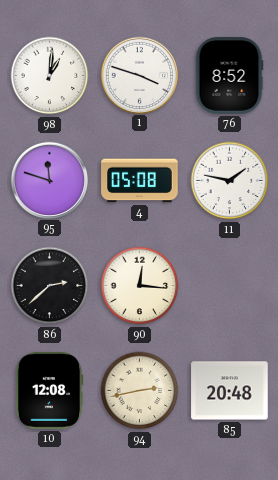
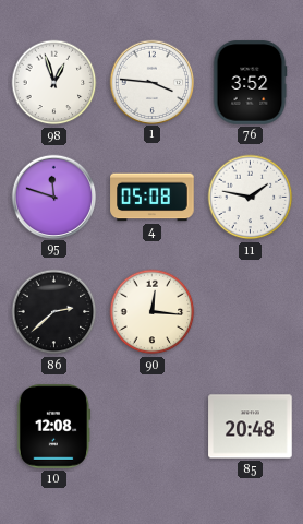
98: 1:01 -> 12:57 (54, 83)
1: 3:48 -> 3:46 (152, 82)
76: 8:52 -> 3:52 (250, 83)
94: 2:43 -> none (140, 391)
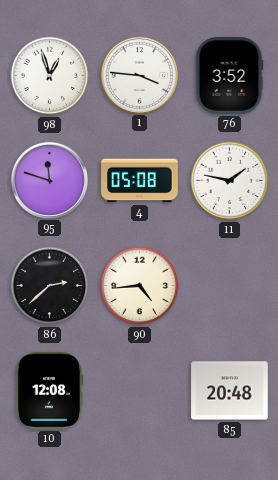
90: 12:16 -> 4:44 (140, 286)
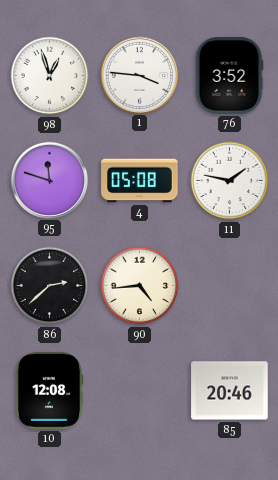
85: 20:48 -> 20:46 (230, 391)
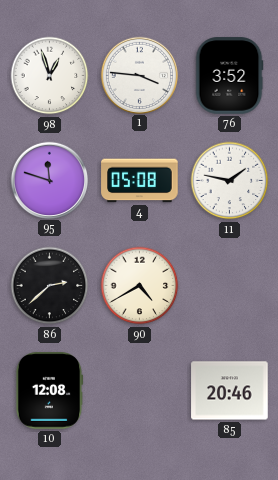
90: 4:44 -> 4:40 (140, 286)
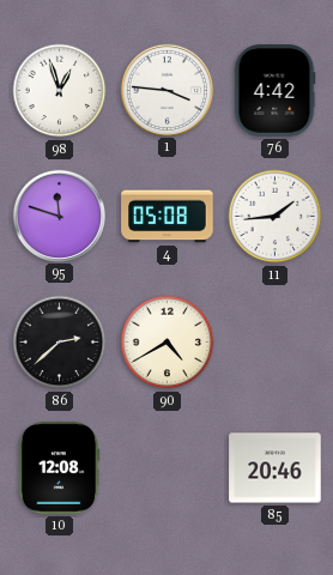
76: 3:52 -> 4:42 (274, 91)
11: 1:47 -> 1:44 (276, 217)
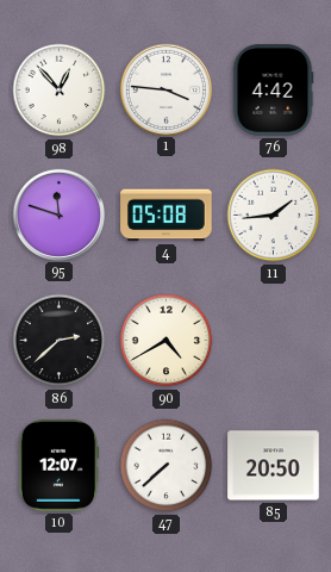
98: 12:57 -> 12:53 (60, 91)
10: 12:08 -> 12:07 (58, 466)
47: none -> 7:38 (167, 466)
85: 20:46 -> 20:50 (274, 466)
